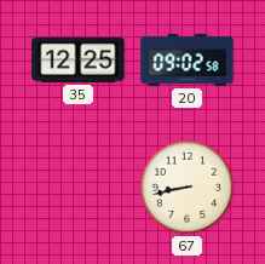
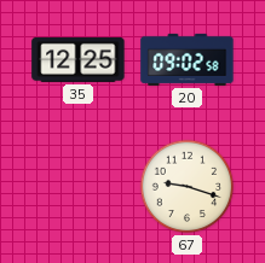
67: 8:43 -> 9:18 (188, 187)
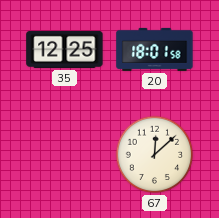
20: 09:02 -> 18:01 (155, 49)
67: 9:18 -> 12:08 (155, 155)
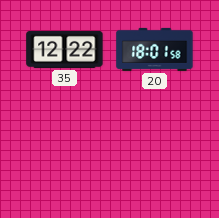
35: 12:25 -> 12:22 (65, 49)
67: 12:08 -> none (155, 155)
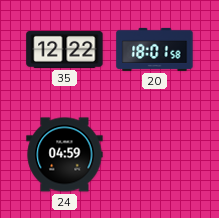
24: none -> 04:59 (65, 155)
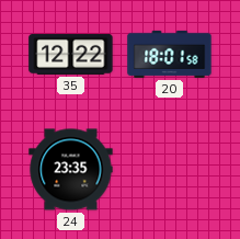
24: 04:59 -> 23:35 (71, 170)
